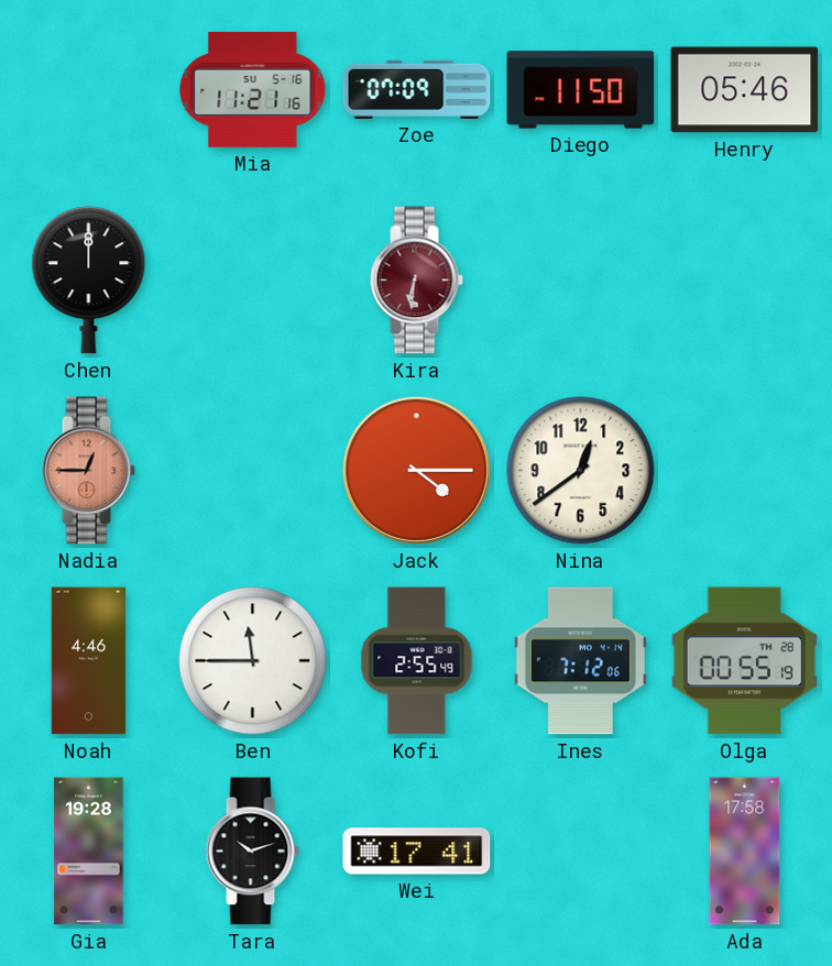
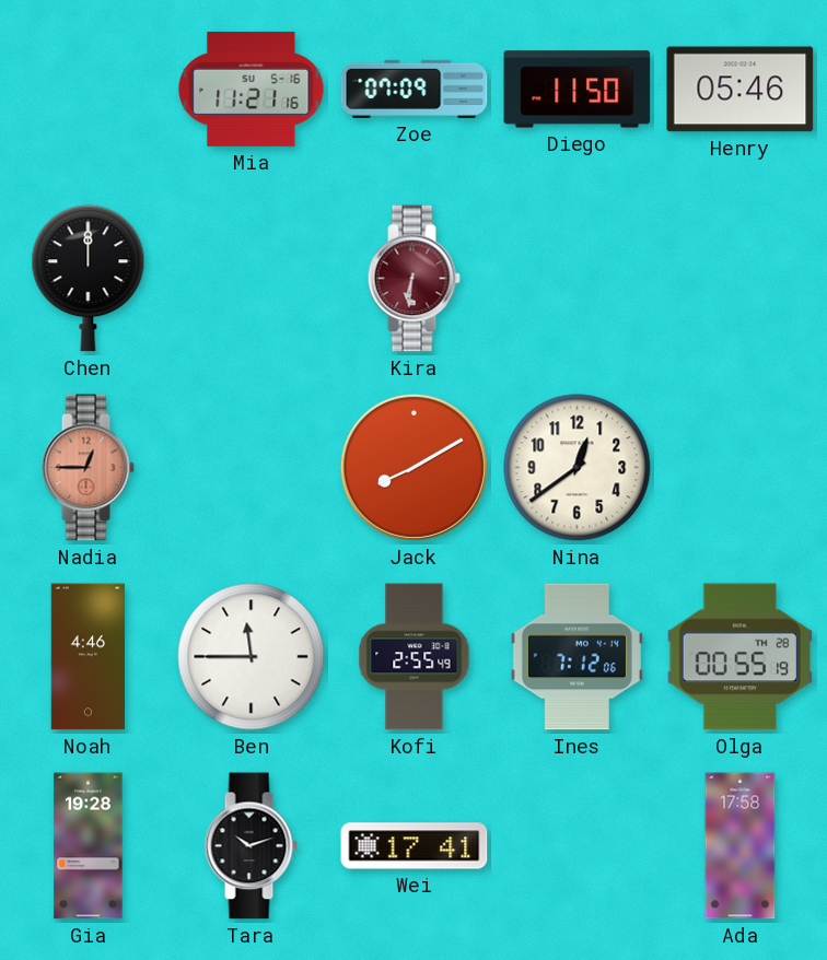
Jack: 4:15 -> 8:10 (413, 467)
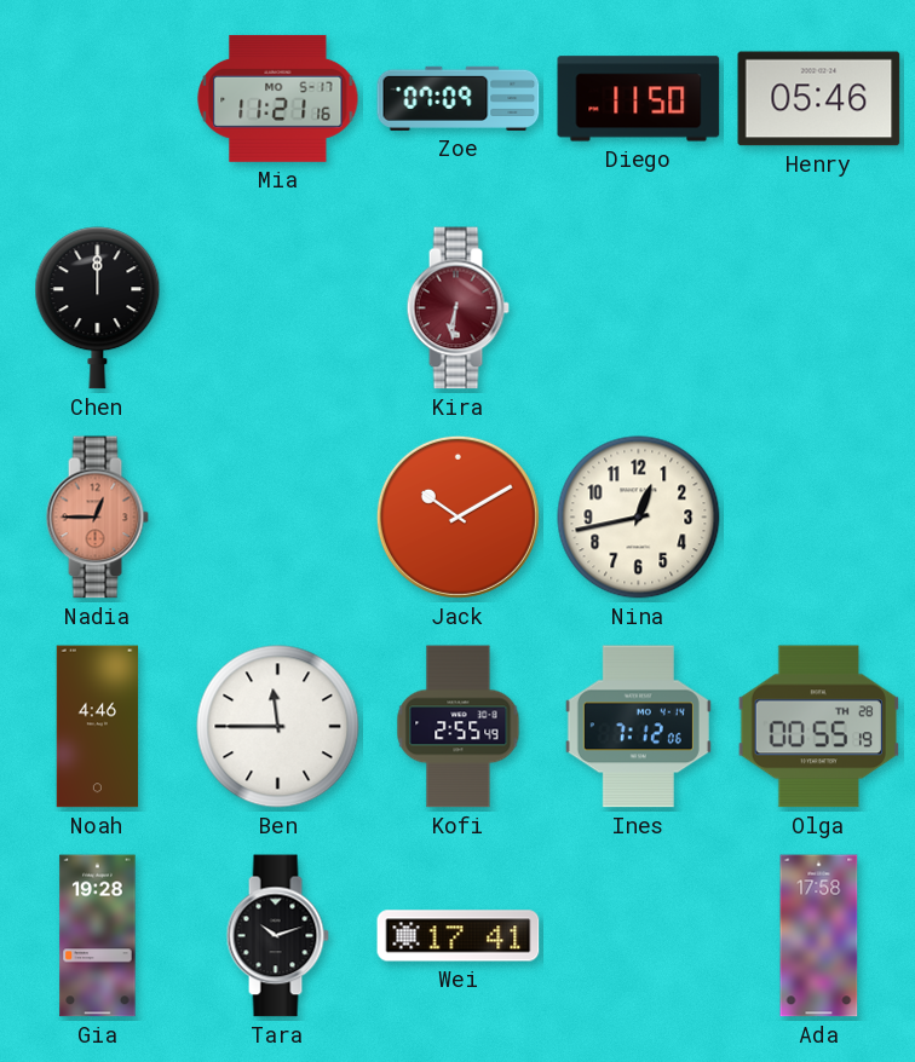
Mia date: SU 5-16 -> MO 5-17 (278, 98)
Jack: 8:10 -> 10:10 (457, 516)
Nina: 12:39 -> 12:43 (639, 518)
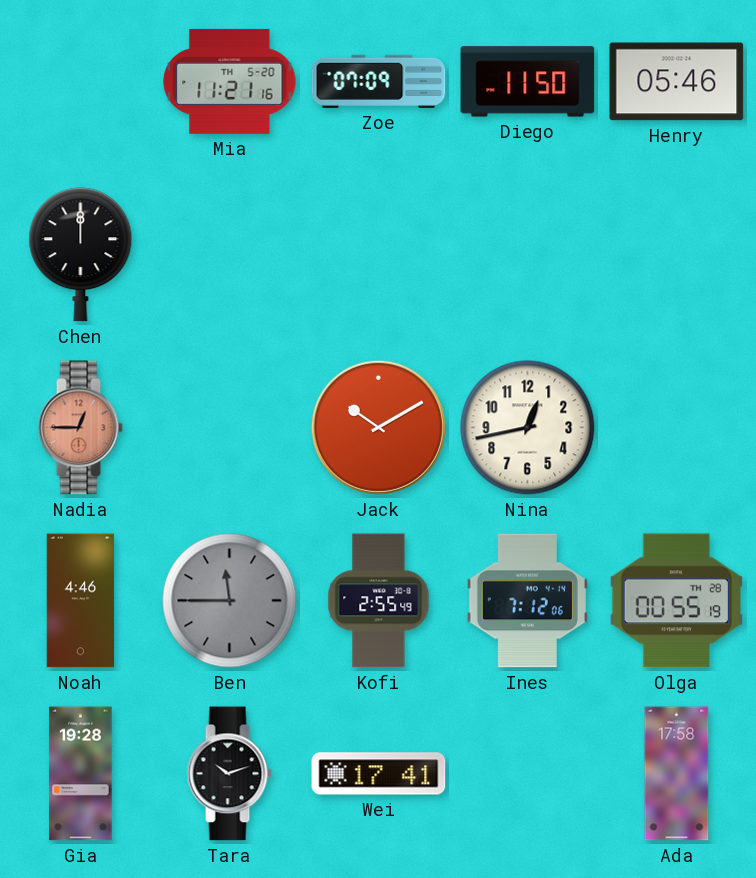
Mia date: MO 5-17 -> TH 5-20 (230, 81)
Kira: 6:31 -> none (457, 308)
Ben dial: white -> grey (230, 601)
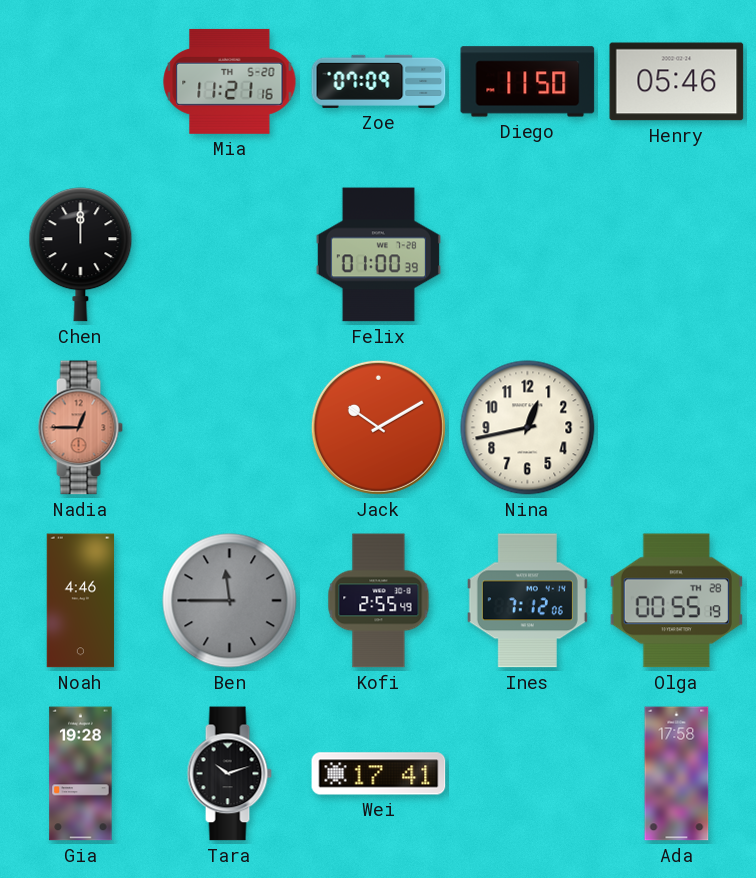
Felix: none -> 01:00 (378, 255)
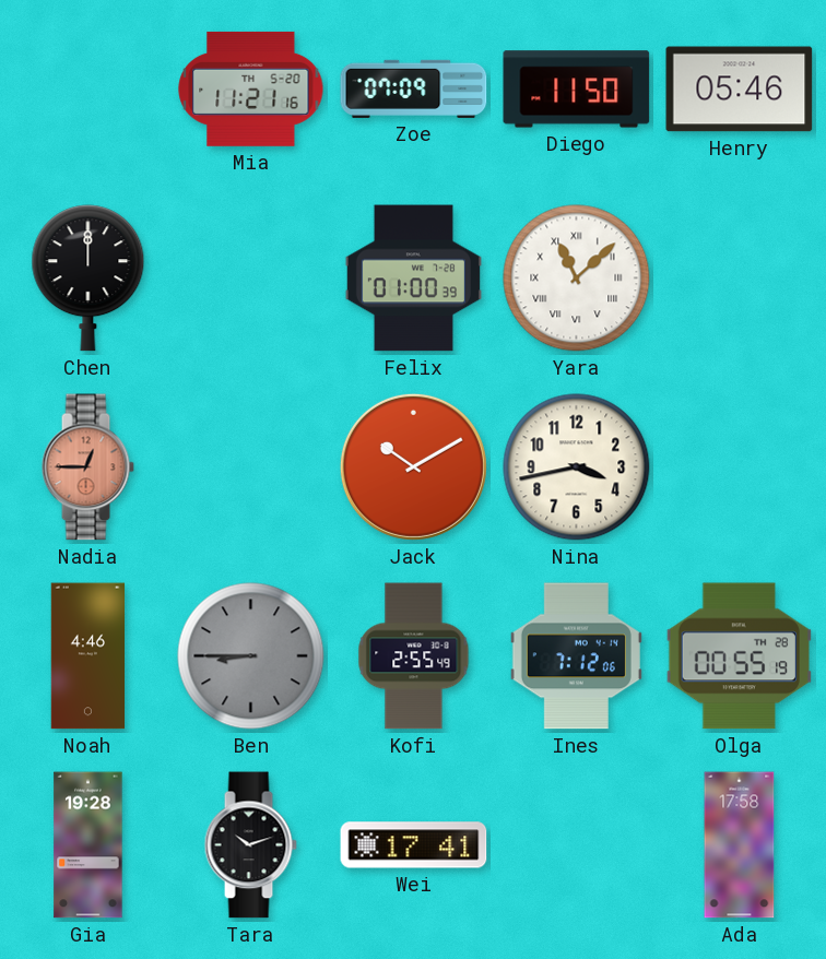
Yara: none -> 11:08 (577, 279)
Nina: 12:43 -> 3:43 (577, 467)
Ben: 11:45 -> 8:45 (251, 656)
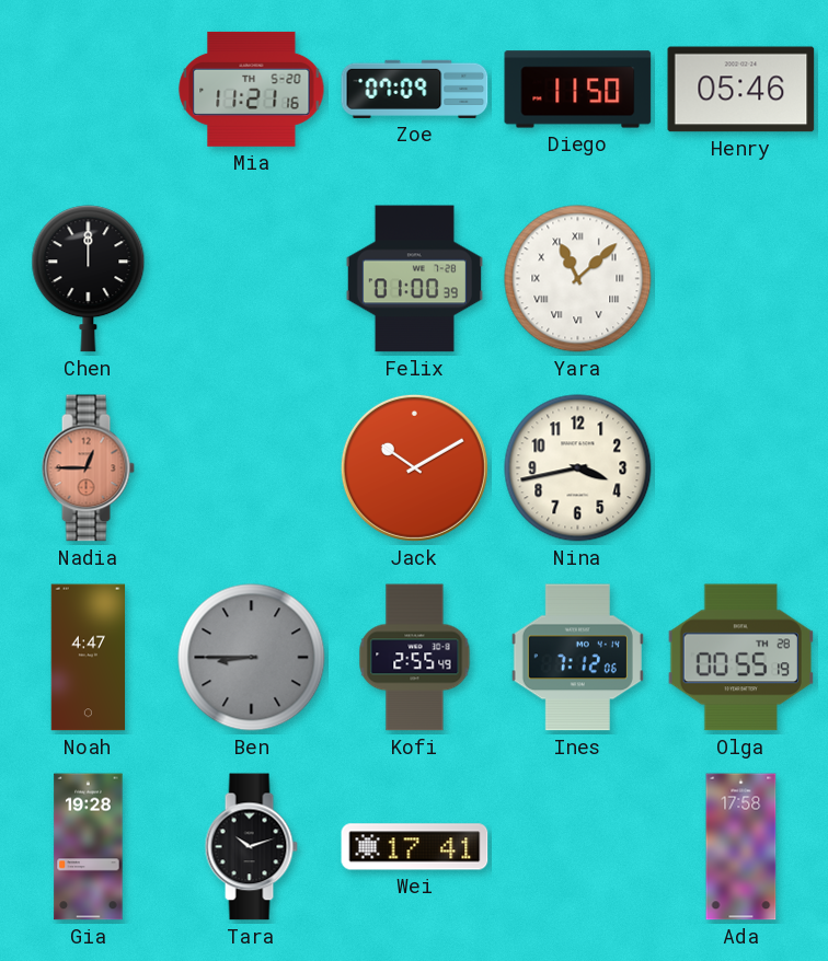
Noah: 4:46 -> 4:47 (89, 658)
